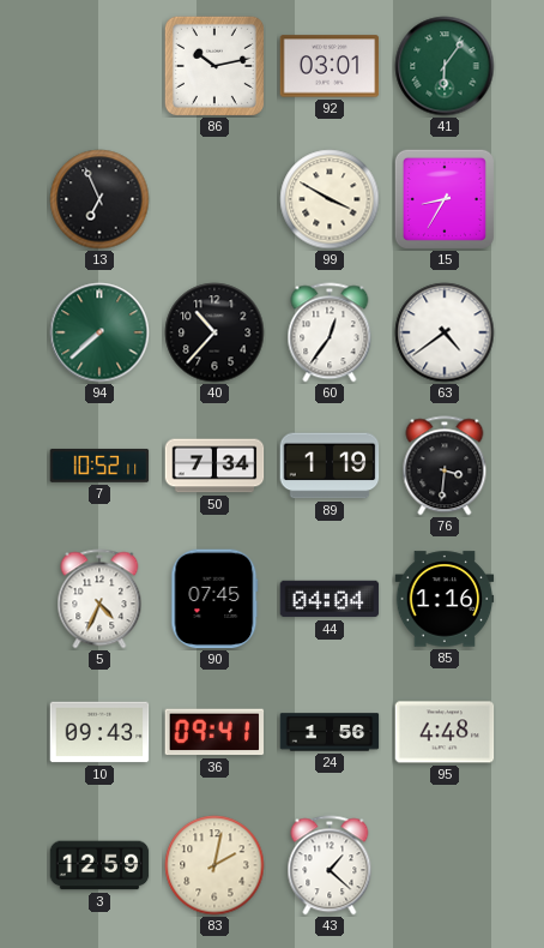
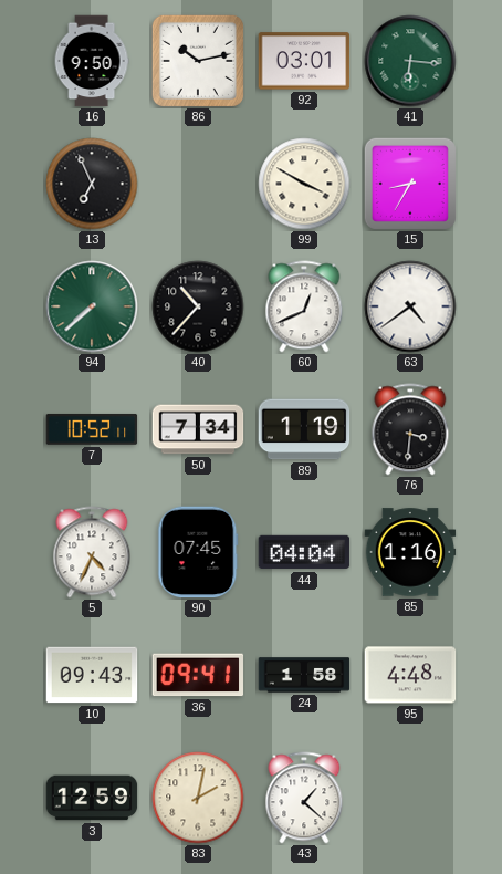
16: none -> 9:50 (92, 61)
41: 6:06 -> 6:16 (410, 61)
60: 12:36 -> 12:41 (304, 306)
24: 1:56 -> 1:58 (304, 675)
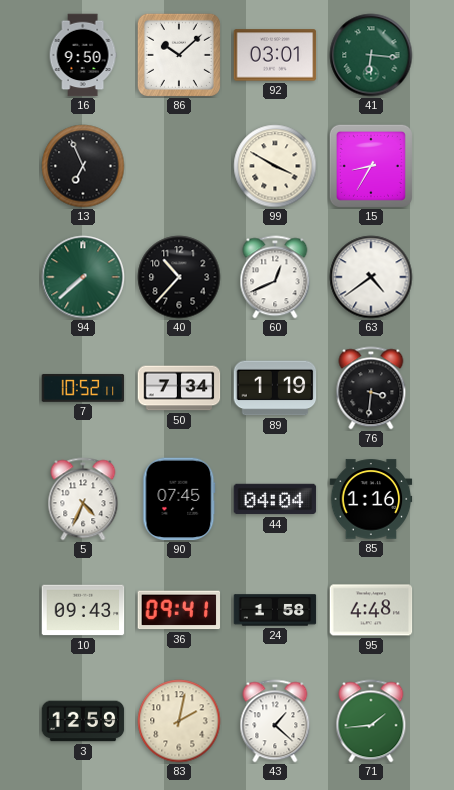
86: 10:13 -> 10:08 (179, 55)
71: none -> 1:44 (371, 721)
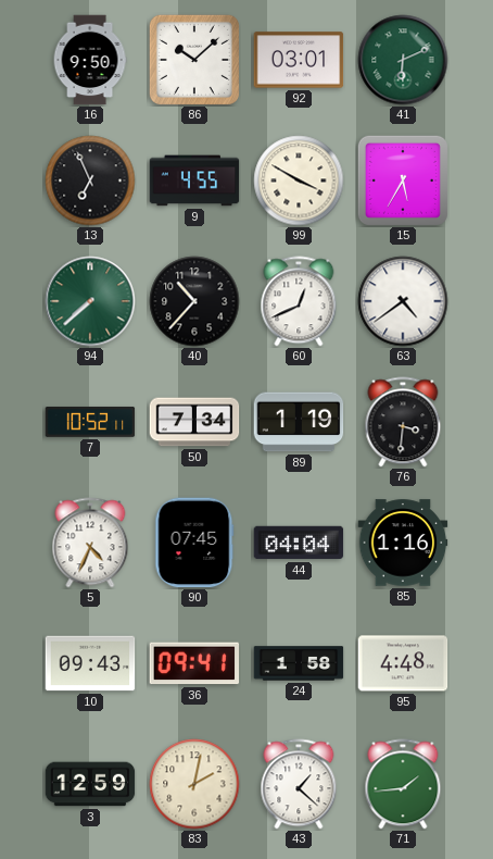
41: 6:16 -> 6:11 (403, 60)
9: none -> 4:55 (194, 180)
15: 8:35 -> 5:35 (403, 180)
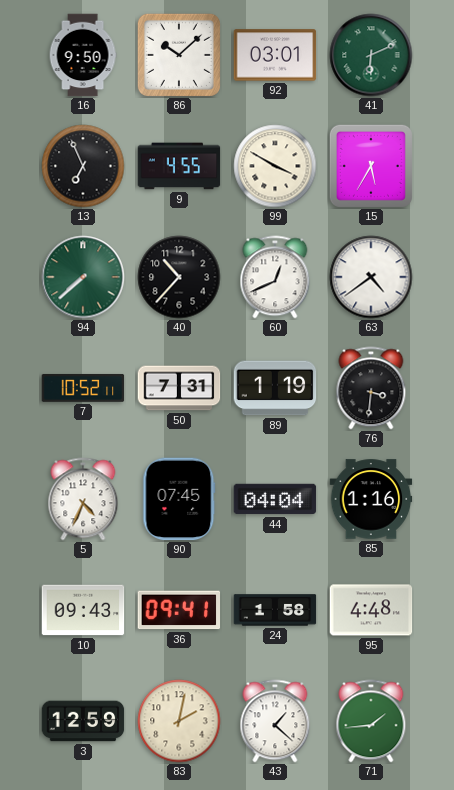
50: 7:34 -> 7:31 (179, 388)
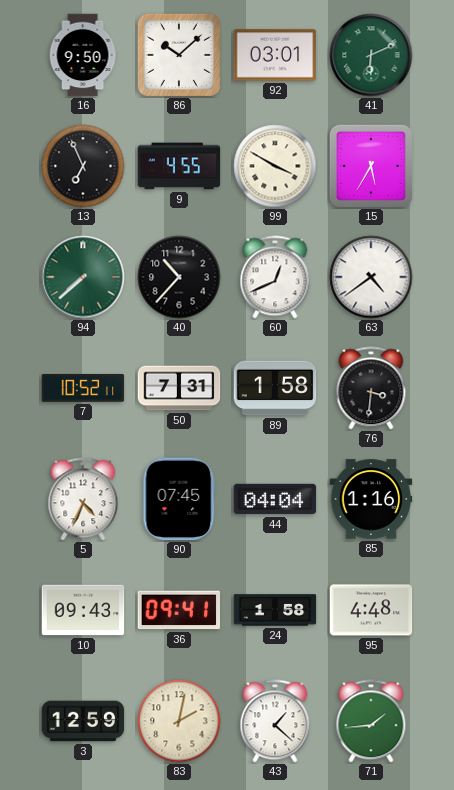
89: 1:19 -> 1:58 (275, 388)
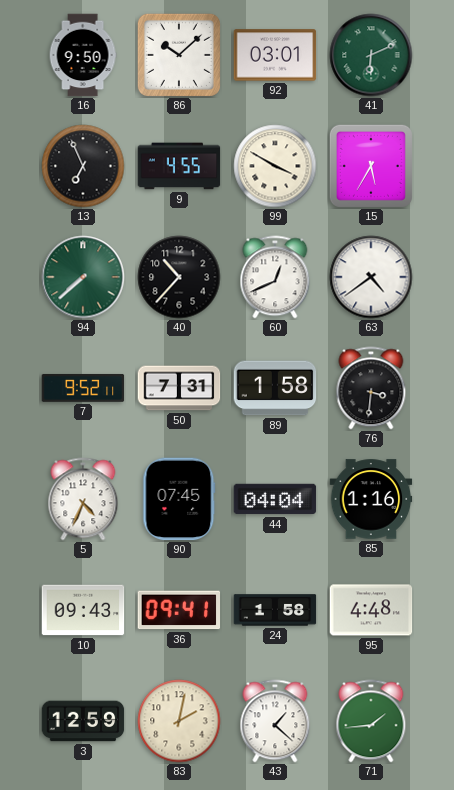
7: 10:52 -> 9:52 (83, 388)
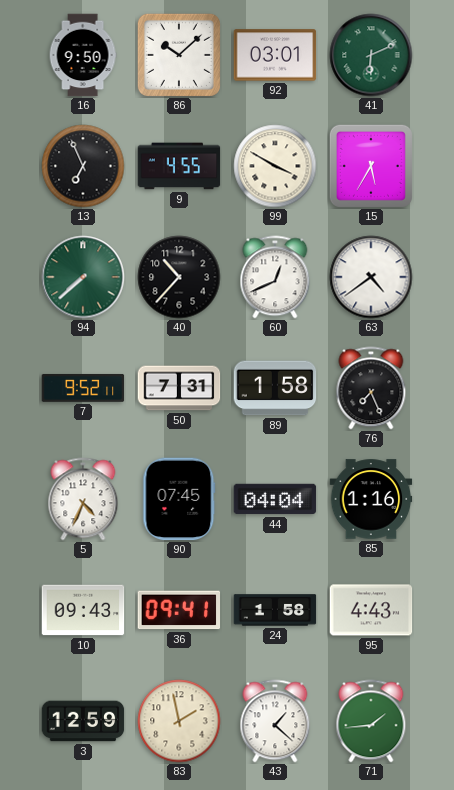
76: 3:31 -> 7:26 (371, 388)
95: 4:48 -> 4:43 (371, 610)
83: 2:02 -> 1:58 (179, 721)
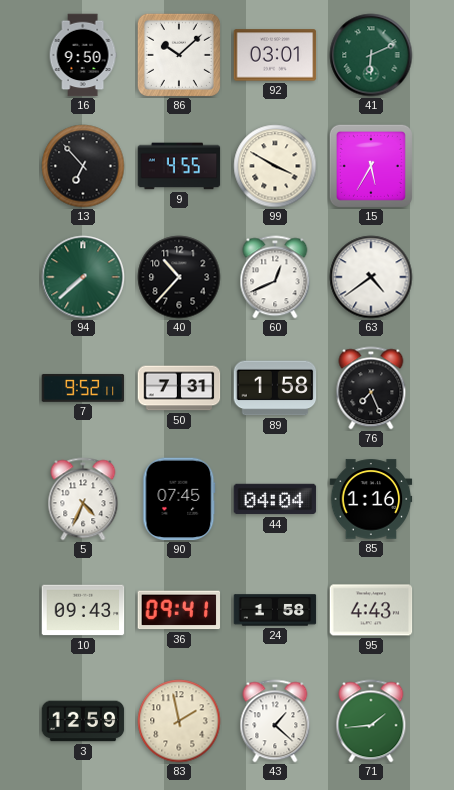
13: 6:56 -> 6:53 (83, 166)
